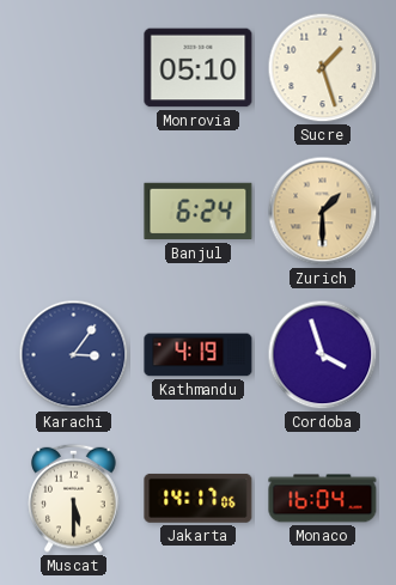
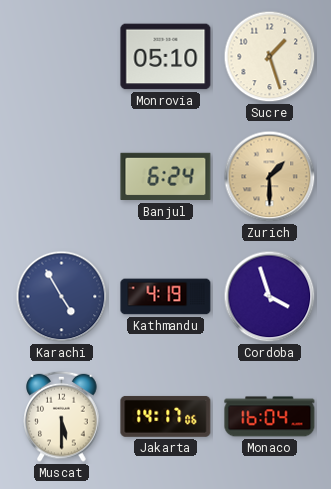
Karachi: 3:06 -> 4:55 (62, 297)
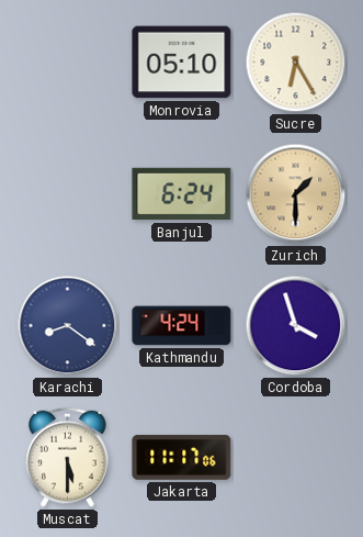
Sucre: 1:27 -> 6:25 (296, 63)
Karachi: 4:55 -> 8:21 (68, 326)
Kathmandu: 4:19 -> 4:24 (182, 326)
Jakarta: 14:17 -> 11:17 (182, 457)
Monaco: 16:04 -> none (270, 417)
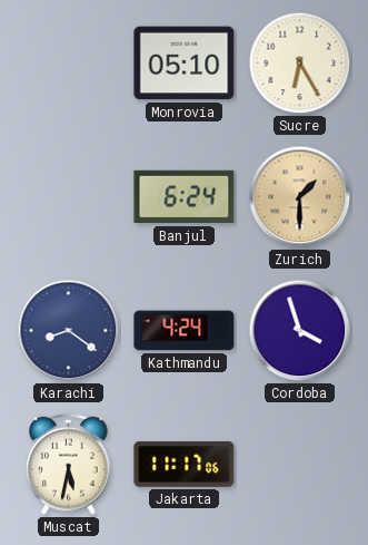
Muscat: 5:30 -> 5:32 (69, 464)
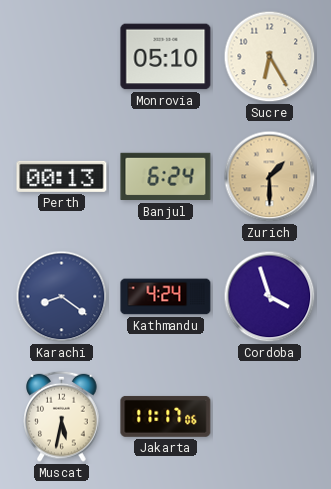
Perth: none -> 00:13 (62, 176)
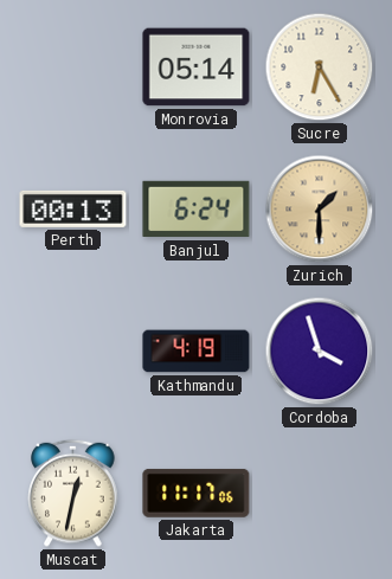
Monrovia: 05:10 -> 05:14 (197, 67)
Karachi: 8:21 -> none (62, 297)
Kathmandu: 4:24 -> 4:19 (197, 352)
Muscat: 5:32 -> 12:32 (73, 493)
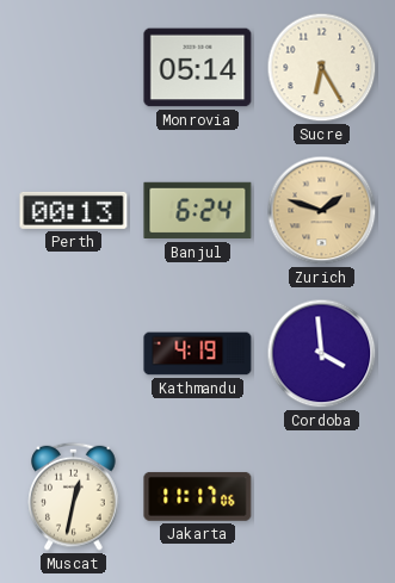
Zurich: 1:30 -> 1:48 (322, 211)
Cordoba: 3:57 -> 3:59 (322, 354)
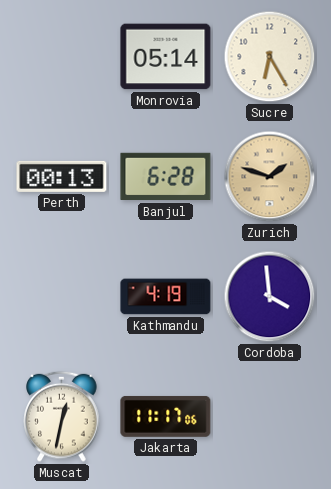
Banjul: 6:24 -> 6:28 (166, 177)
